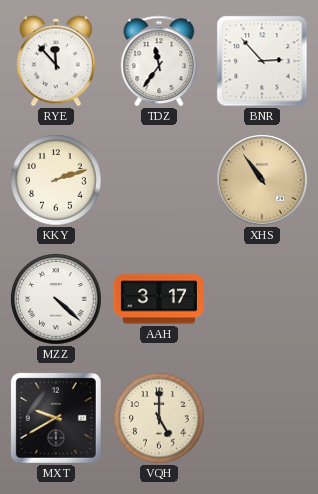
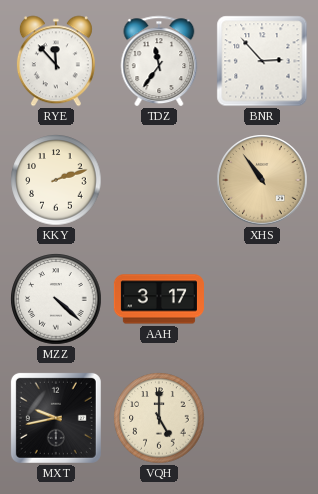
MXT: 9:40 -> 9:43 (56, 418)
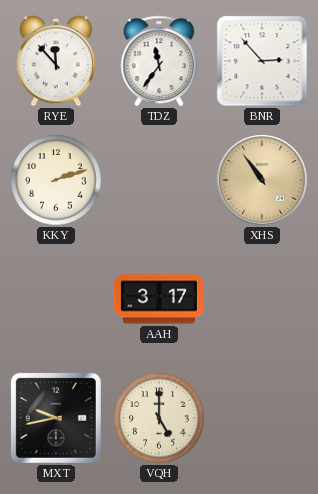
MZZ: 4:22 -> none (56, 299)
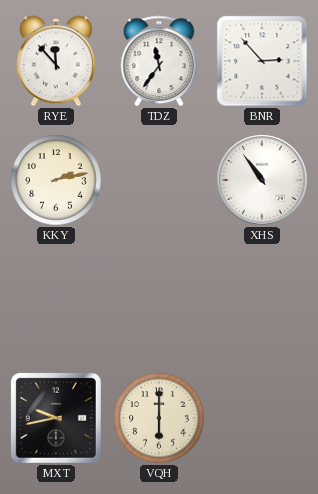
KKY: 2:12 -> 2:13 (56, 180)
XHS dial: champagne -> white (262, 180)
AAH: 3:17 -> none (159, 299)
VQH: 5:00 -> 6:00 (159, 418)
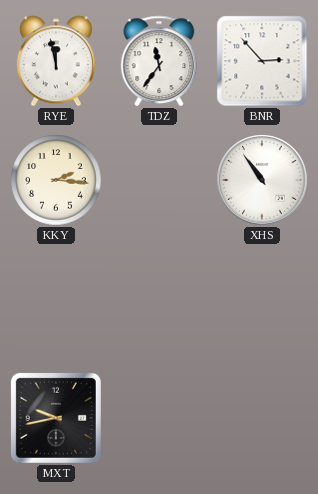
RYE: 11:53 -> 11:58 (56, 61)
KKY: 2:13 -> 2:16 (56, 180)
VQH: 6:00 -> none (159, 418)
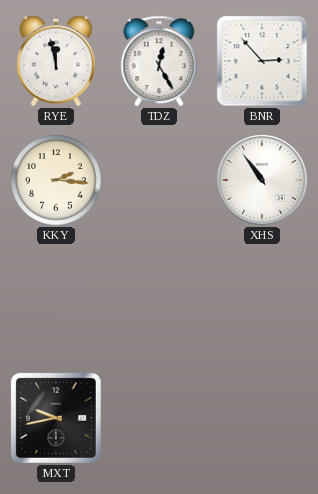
TDZ: 11:36 -> 12:25 (159, 61)
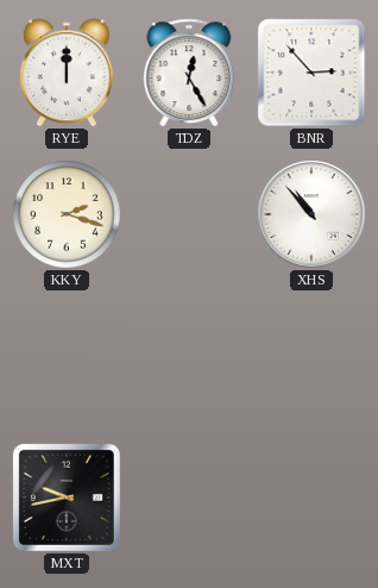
RYE: 11:58 -> 12:00 (67, 73)
KKY: 2:16 -> 2:18 (67, 214)
XHS: 10:54 -> 10:53 (311, 214)
